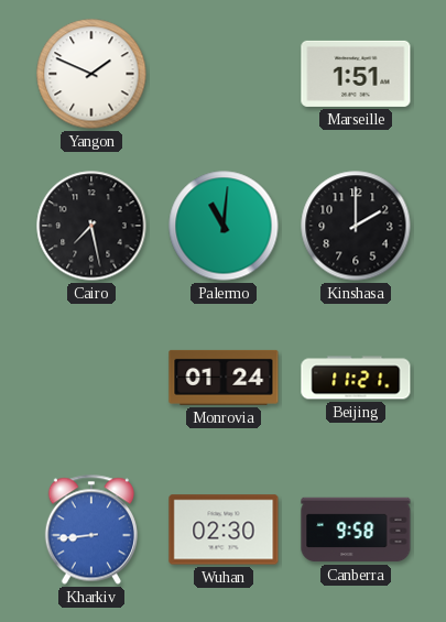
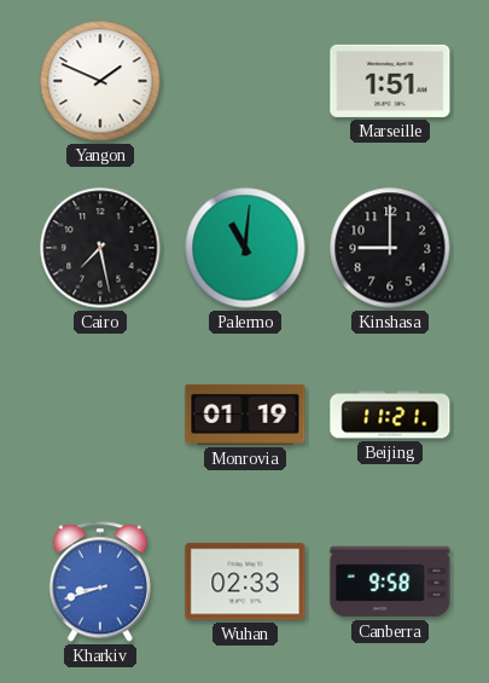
Kinshasa: 2:00 -> 9:00 (390, 248)
Monrovia: 01:24 -> 01:19 (245, 415)
Kharkiv: 8:44 -> 8:42 (100, 581)
Wuhan: 02:30 -> 02:33 (245, 581)
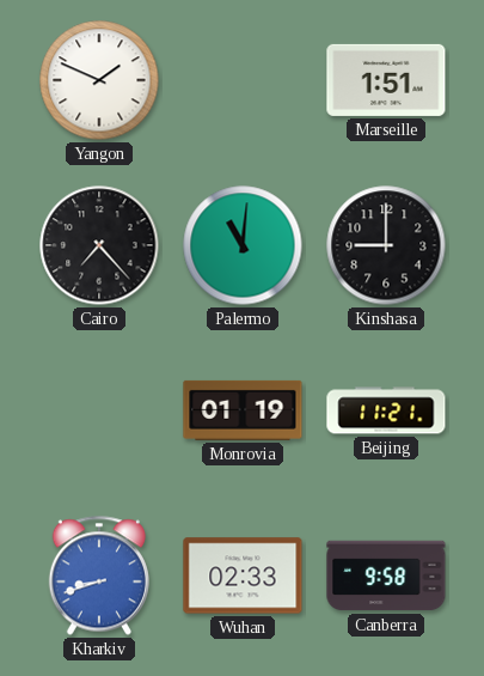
Cairo: 7:28 -> 7:23 (99, 245)
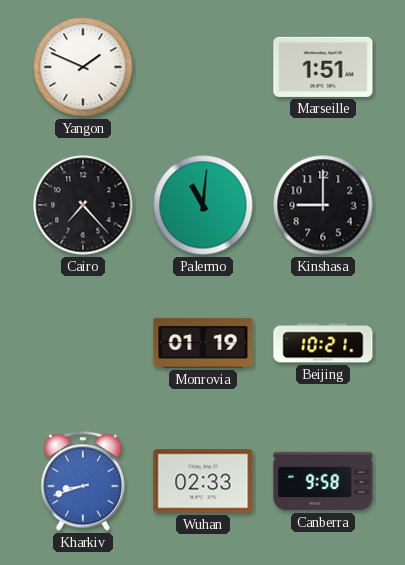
Beijing: 11:21 -> 10:21 (323, 343)
